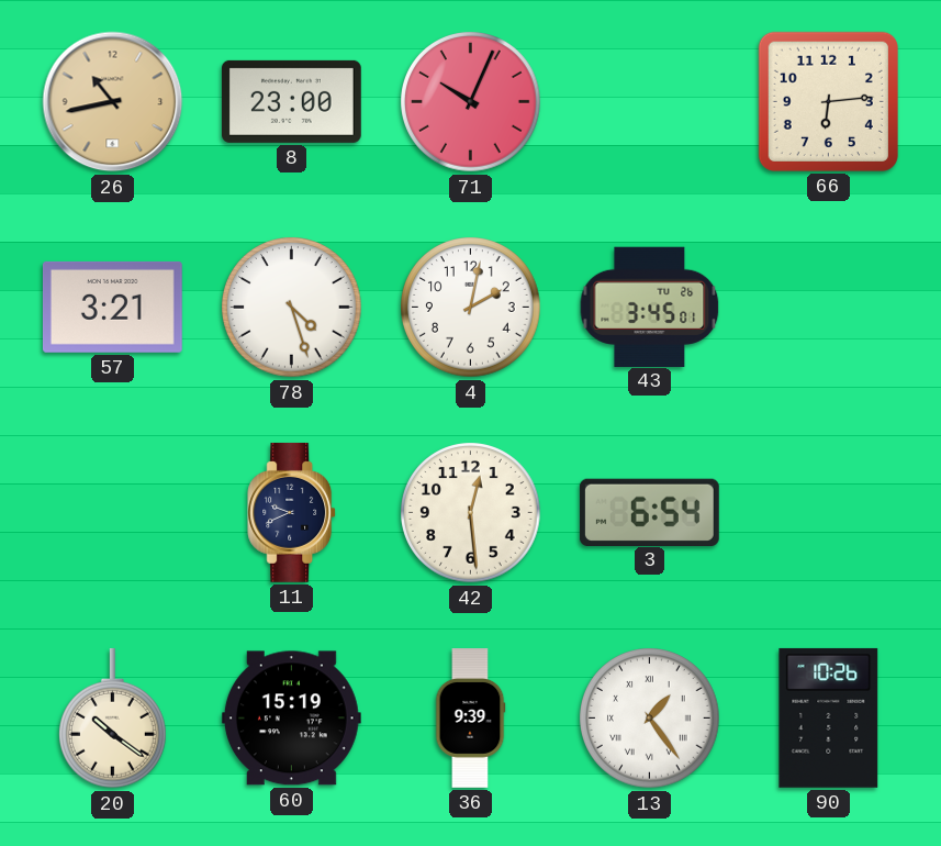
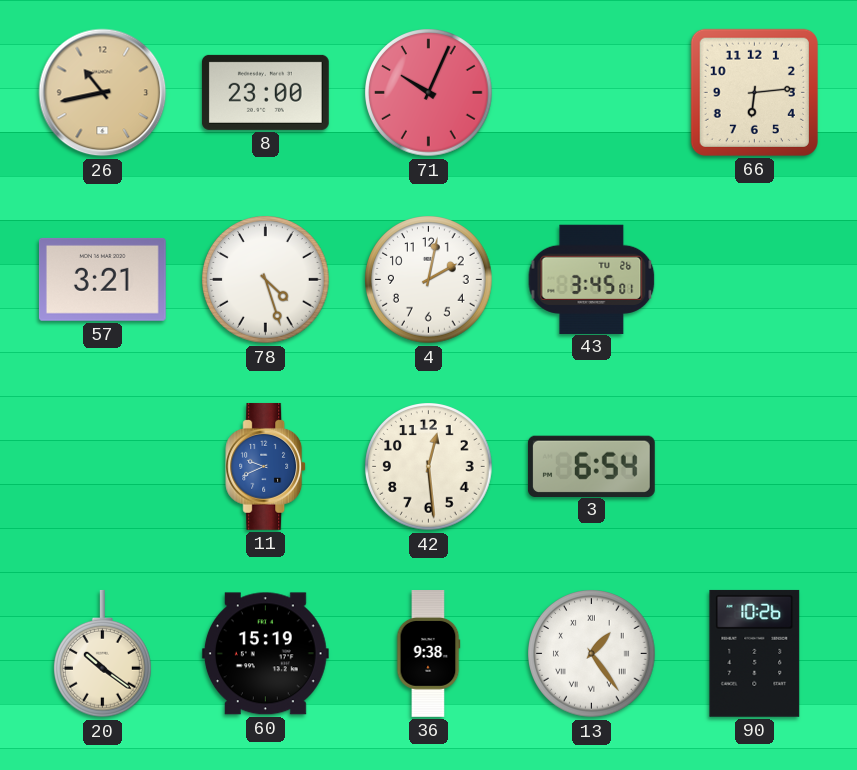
11 dial: navy -> blue (266, 466)
36: 9:39 -> 9:38 (428, 654)
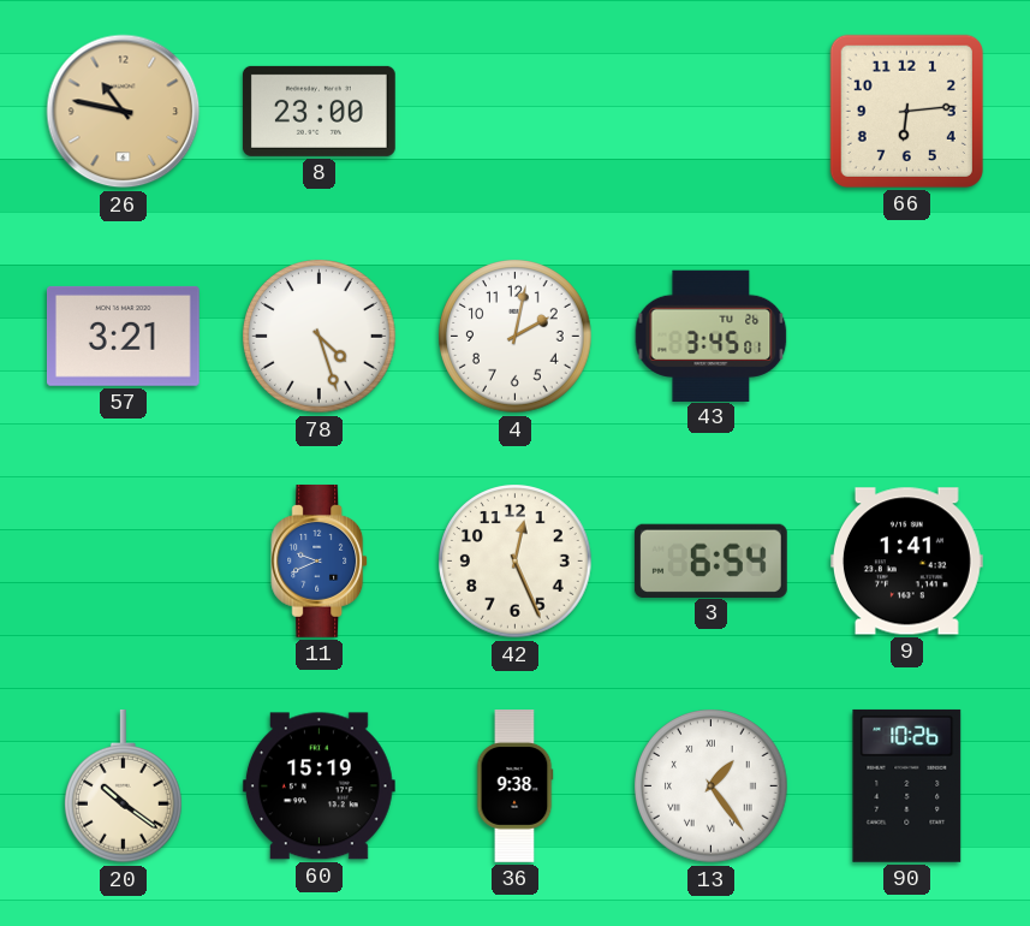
26: 10:43 -> 10:47 (124, 112)
71: 10:04 -> none (429, 93)
42: 12:29 -> 12:26 (516, 562)
9: none -> 1:41 (906, 562)
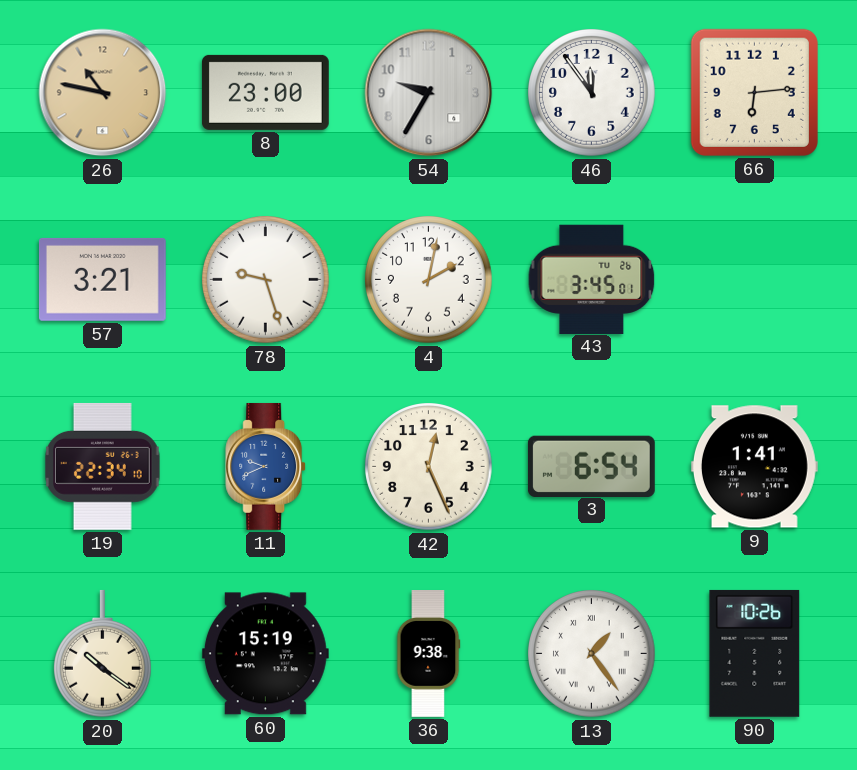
54: none -> 9:35 (429, 93)
46: none -> 11:54 (592, 93)
78: 4:27 -> 9:27 (266, 280)
19: none -> 22:34 (103, 466)
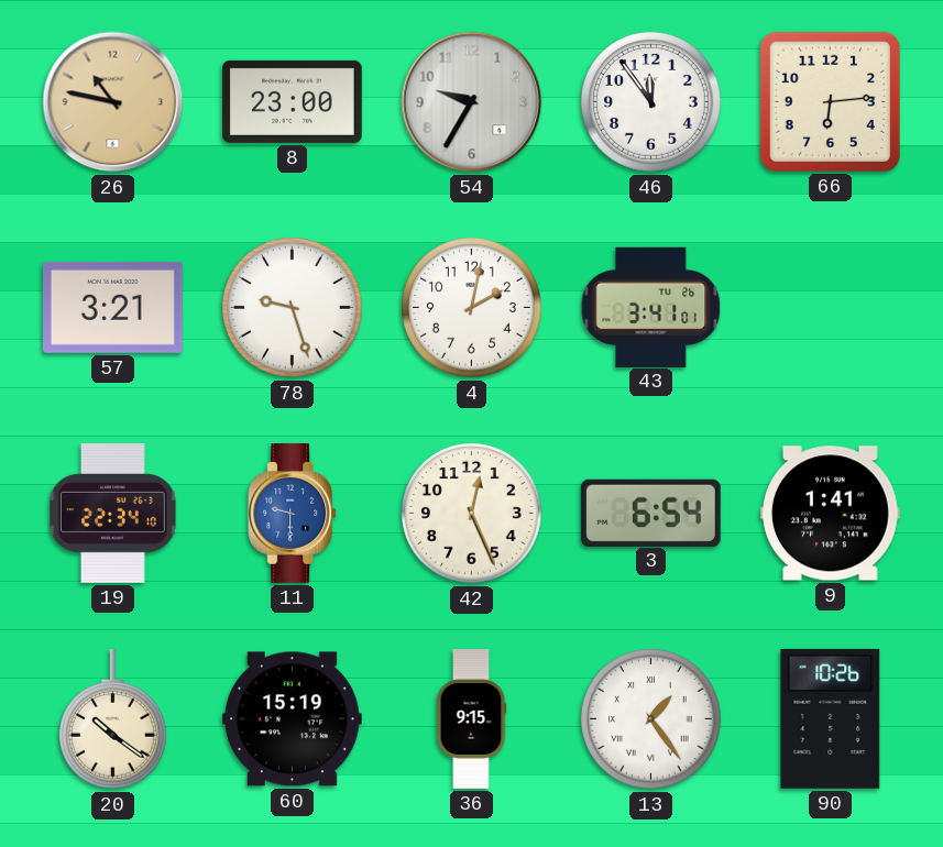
43: 3:45 -> 3:41 (651, 307)
11: 9:41 -> 9:30 (293, 513)
36: 9:38 -> 9:15 (471, 719)
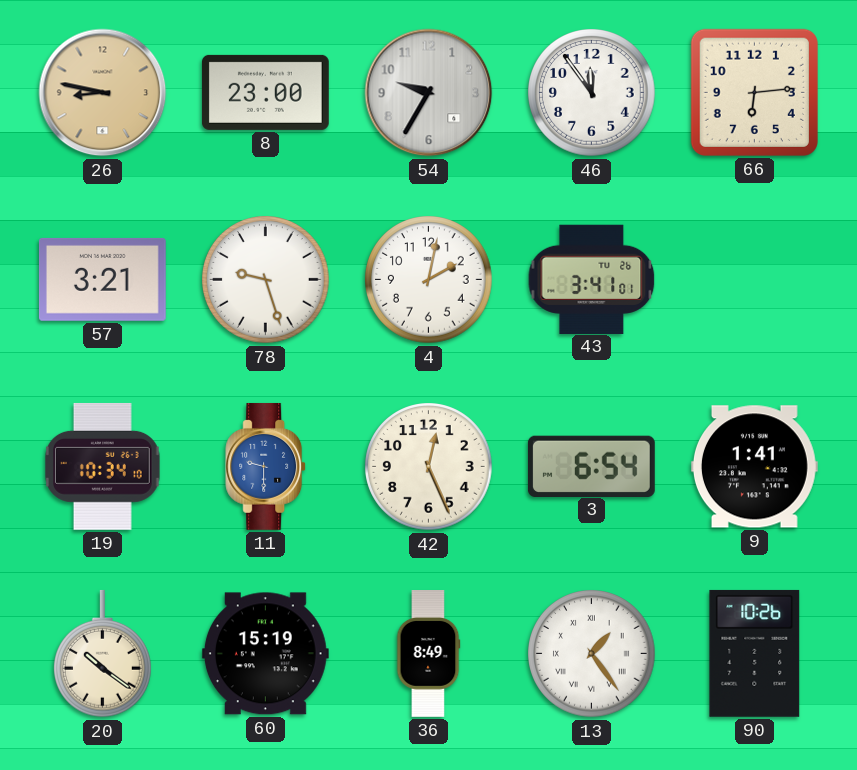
26: 10:47 -> 8:47 (103, 93)
19: 22:34 -> 10:34 (103, 466)
36: 9:15 -> 8:49 (428, 654)
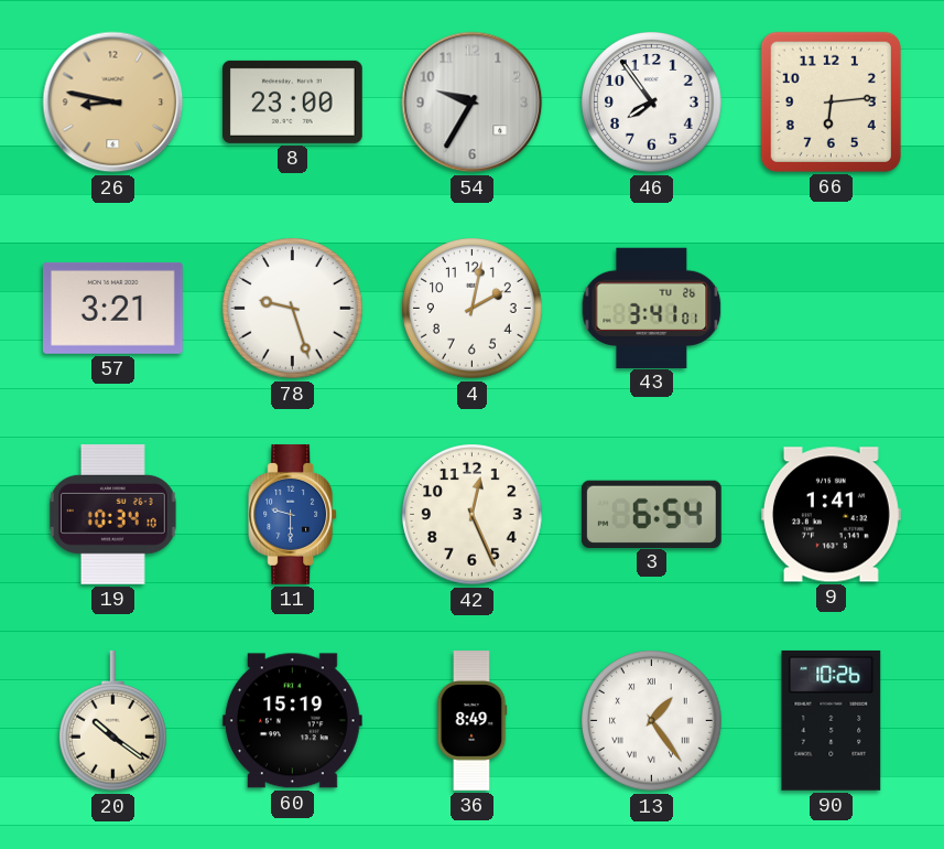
46: 11:54 -> 7:54 (652, 103)
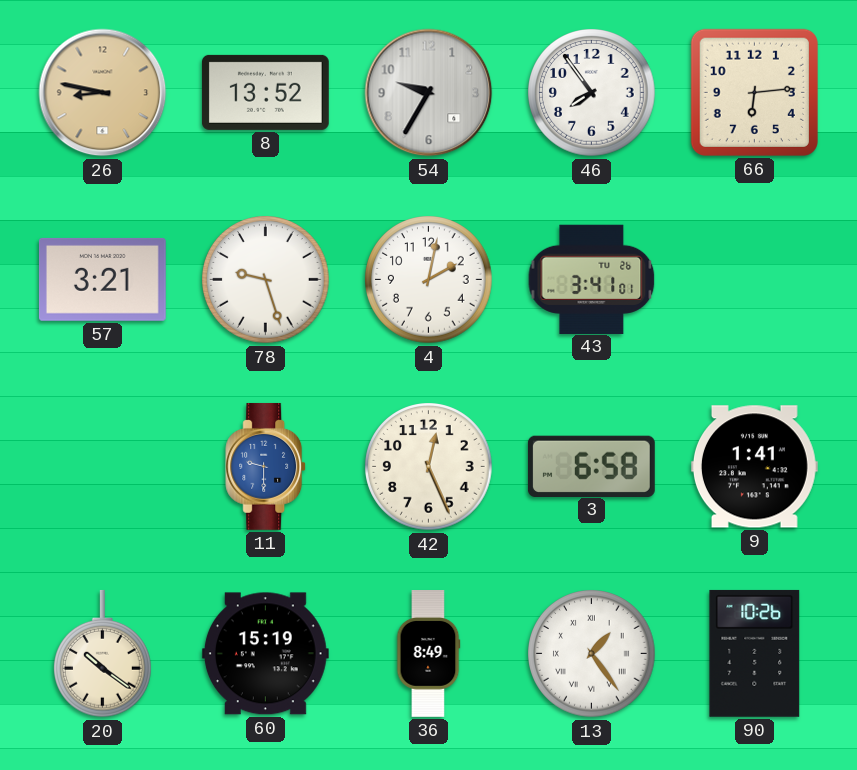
8: 23:00 -> 13:52 (265, 92)
19: 10:34 -> none (113, 514)
3: 6:54 -> 6:58 (591, 466)
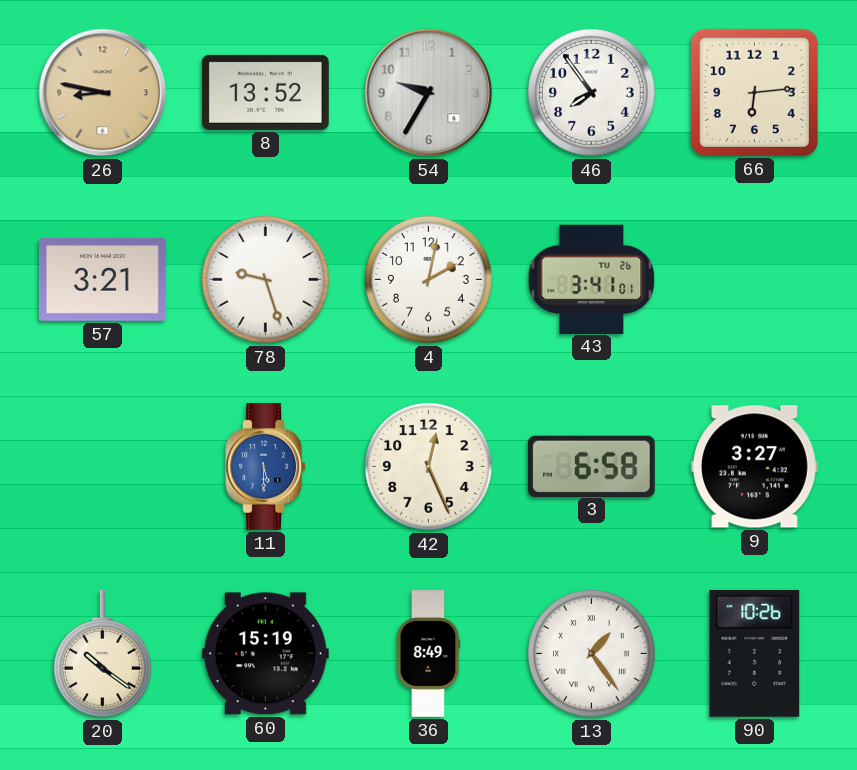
11: 9:30 -> 5:30 (266, 466)
9: 1:41 -> 3:27 (754, 467)
